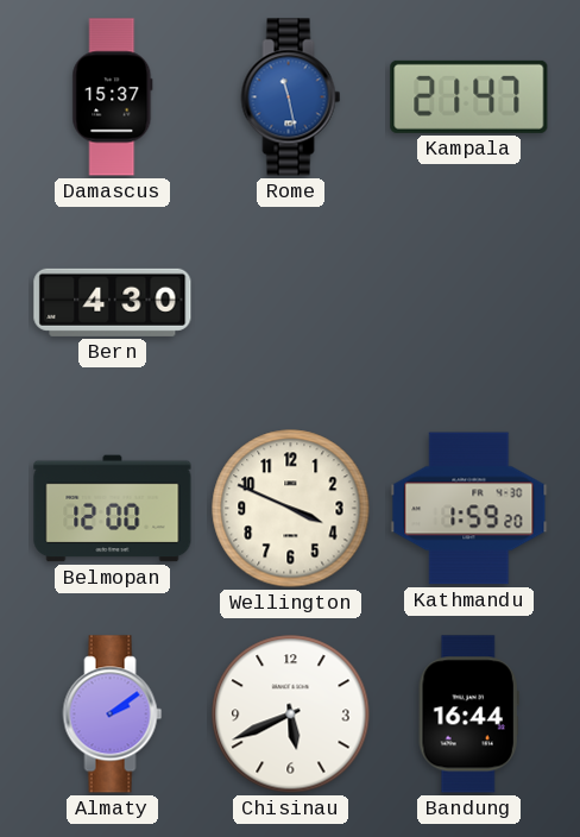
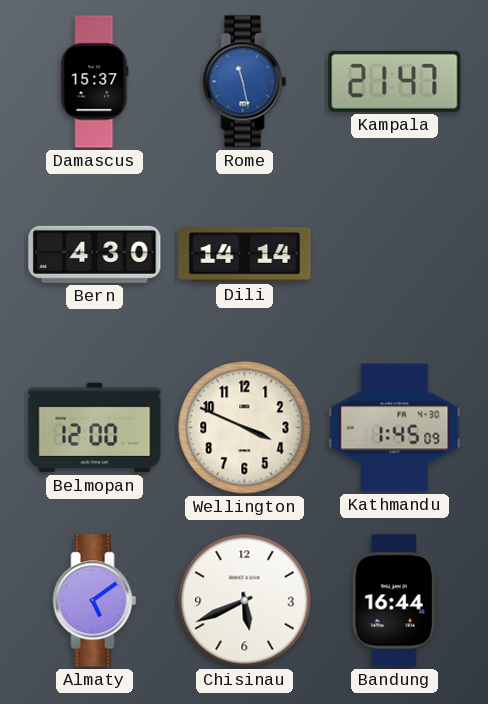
Dili: none -> 14:14 (245, 255)
Kathmandu: 1:59 -> 1:45 (395, 428)
Almaty: 2:09 -> 5:09 (95, 601)
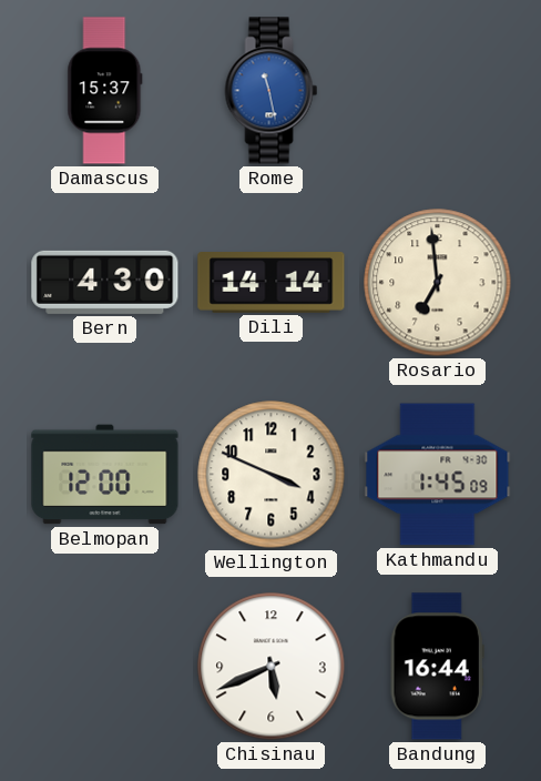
Kampala: 21:47 -> none (395, 81)
Rosario: none -> 6:59 (438, 283)
Almaty: 5:09 -> none (95, 601)
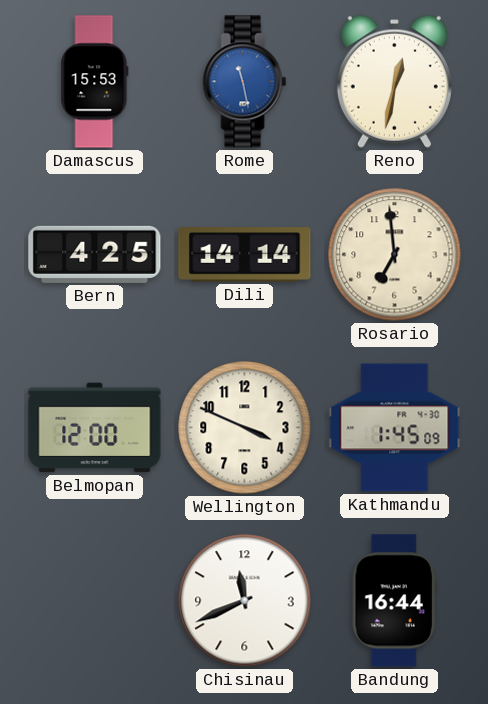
Damascus: 15:37 -> 15:53 (95, 82)
Reno: none -> 12:32 (394, 81)
Bern: 4:30 -> 4:25 (95, 254)
Chisinau: 5:41 -> 11:41 (245, 601)
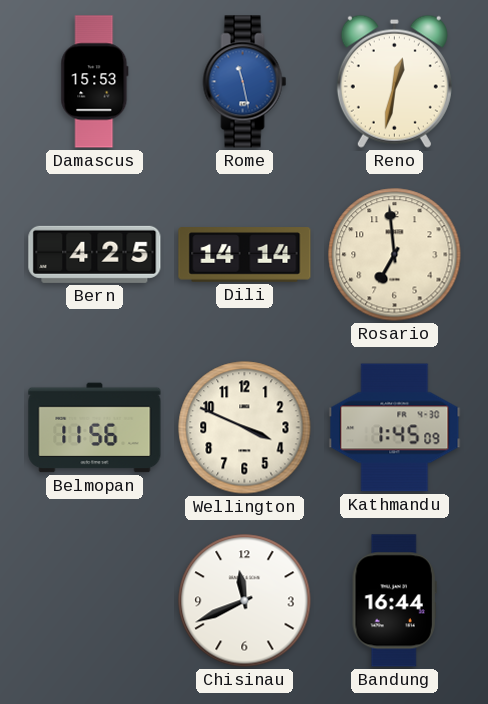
Belmopan: 12:00 -> 11:56 (95, 428)
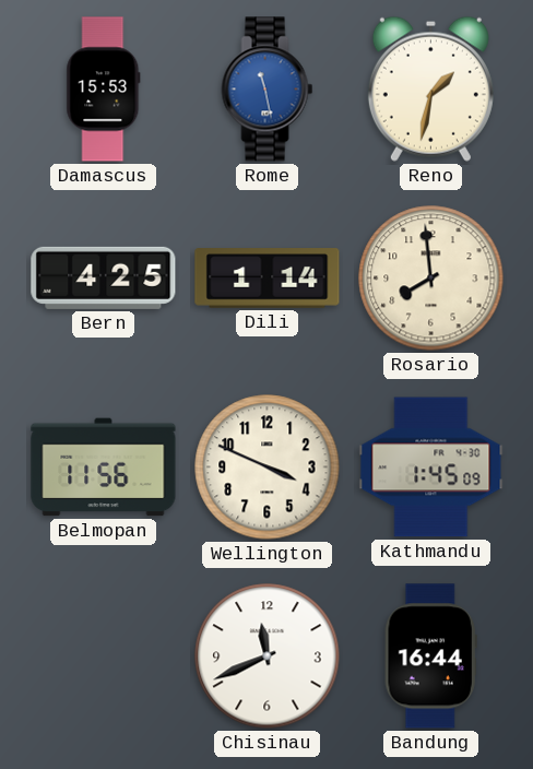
Reno: 12:32 -> 1:32 (430, 88)
Dili: 14:14 -> 1:14 (268, 279)
Rosario: 6:59 -> 7:59 (431, 279)
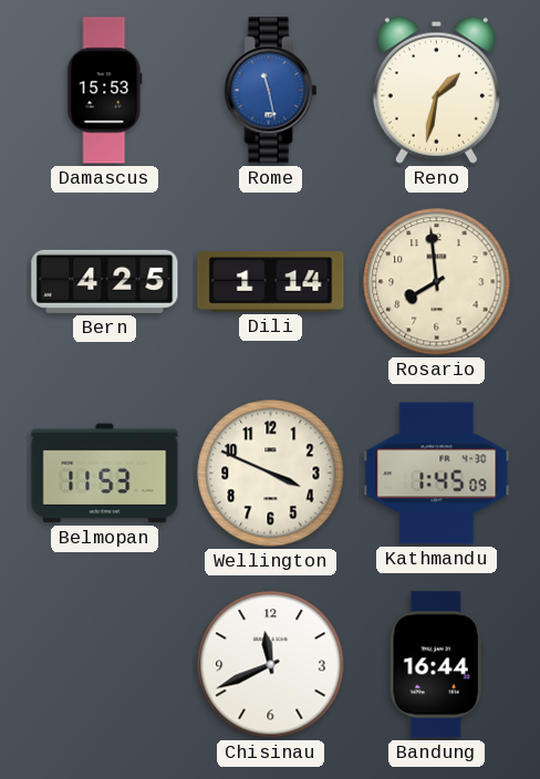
Belmopan: 11:56 -> 11:53 (105, 474)
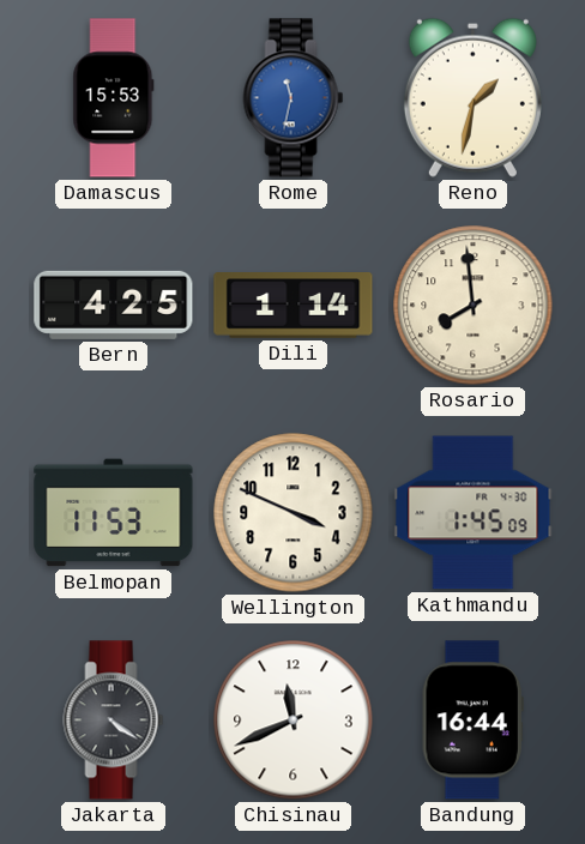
Rome: 11:28 -> 11:32 (294, 98)
Jakarta: none -> 4:21 (114, 721)
